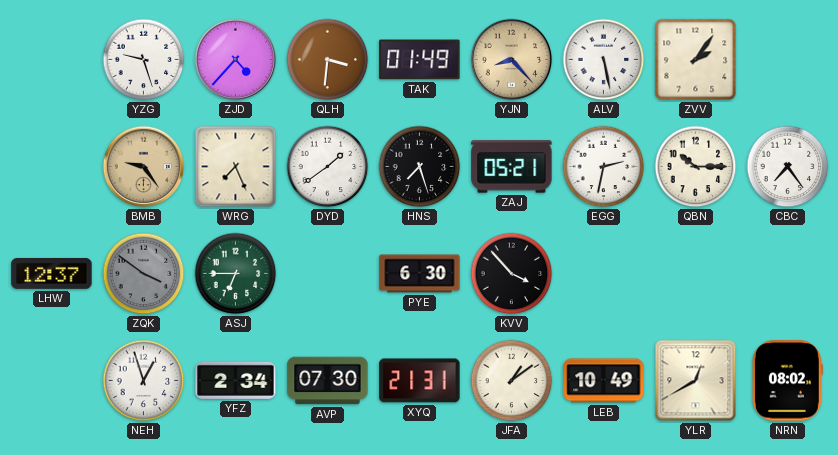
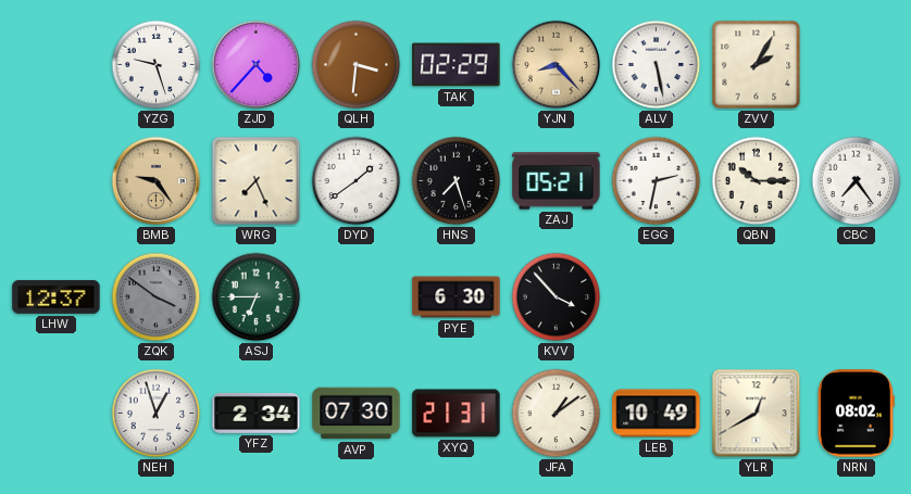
TAK: 01:49 -> 02:29 (457, 65)
ZVV: 2:06 -> 2:05 (757, 65)
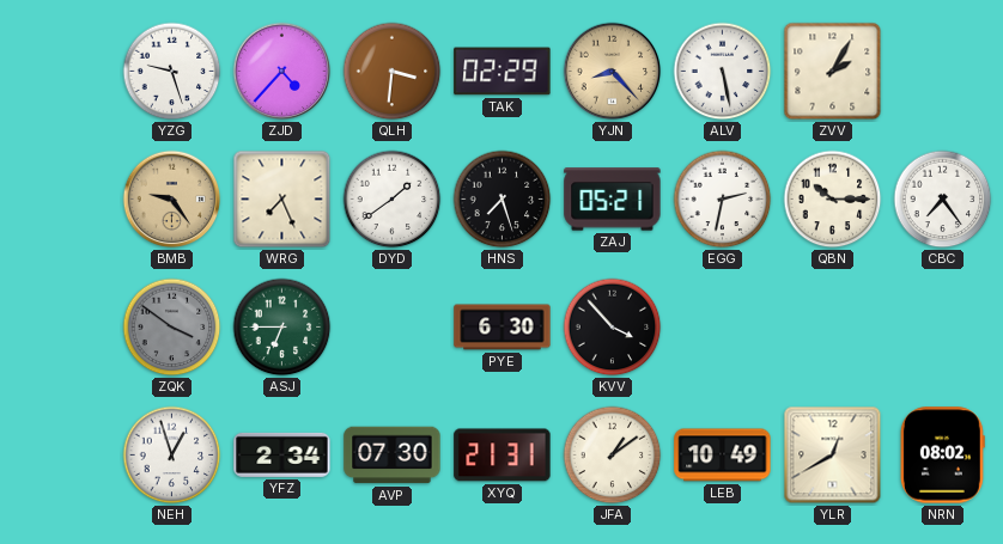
LHW: 12:37 -> none (57, 296)
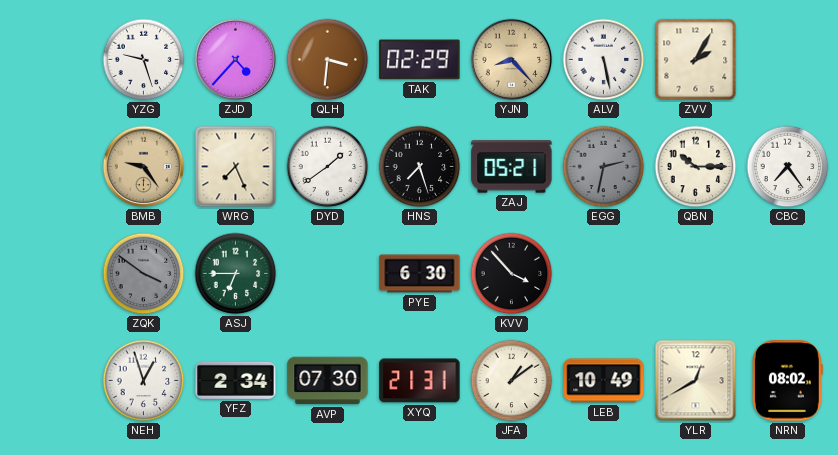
EGG dial: white -> grey (604, 167)
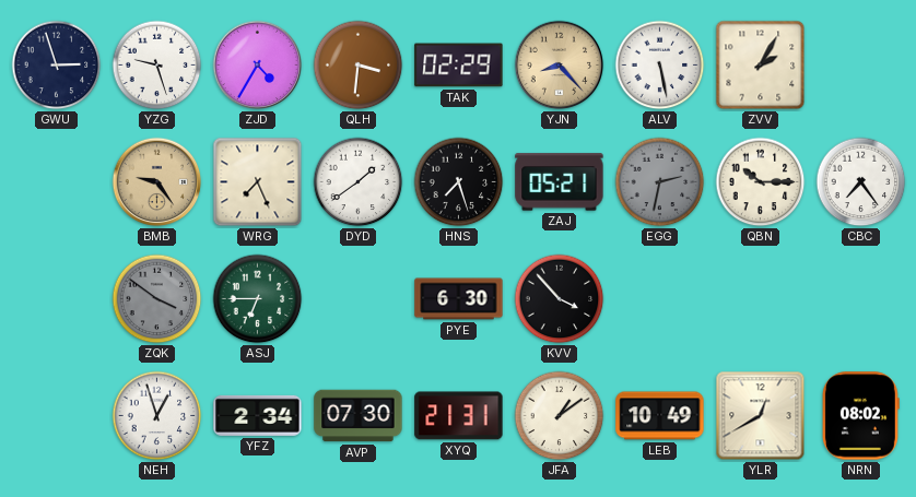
GWU: none -> 2:57 (57, 66)
ZJD: 4:37 -> 4:35 (258, 66)
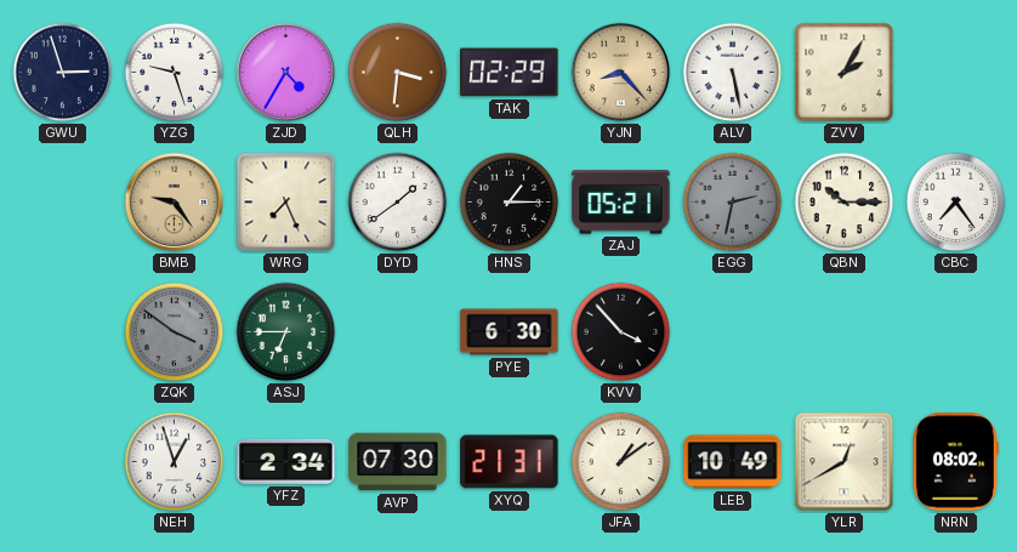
HNS: 7:27 -> 1:15 (510, 203)
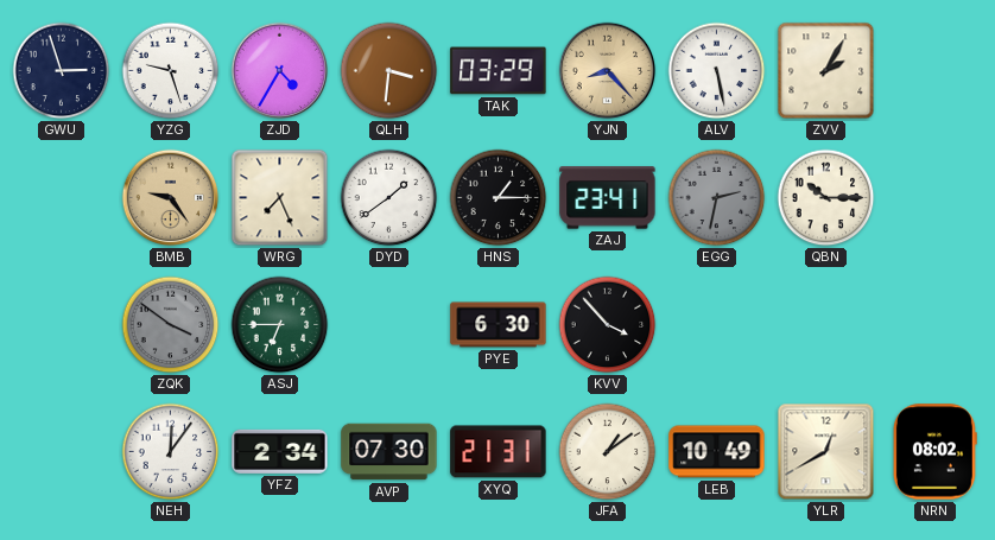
TAK: 02:29 -> 03:29 (499, 71)
ZAJ: 05:21 -> 23:41 (608, 198)
CBC: 7:24 -> none (956, 203)
NEH: 12:57 -> 12:06 (171, 452)
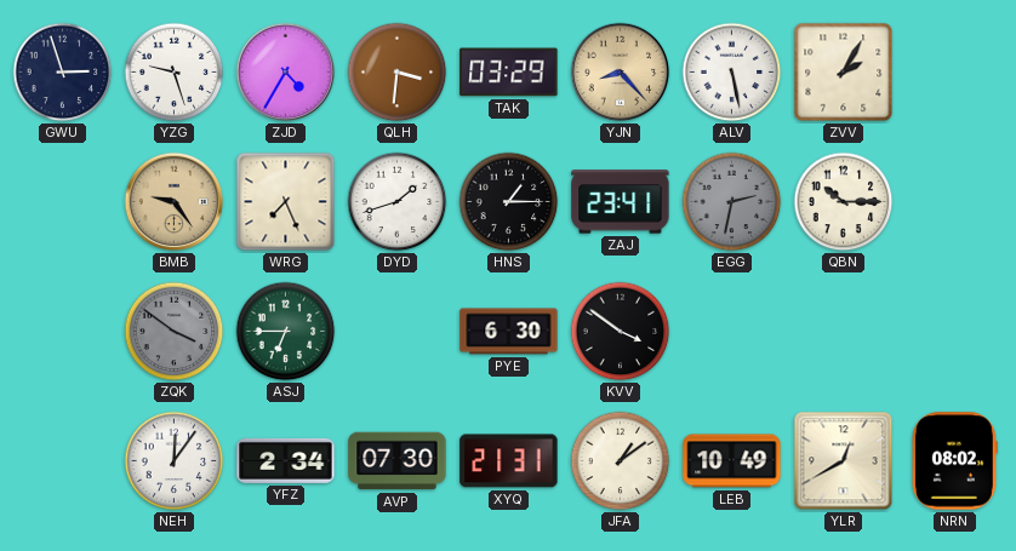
DYD: 1:39 -> 1:42 (398, 202)
KVV: 3:53 -> 3:51 (621, 332)
